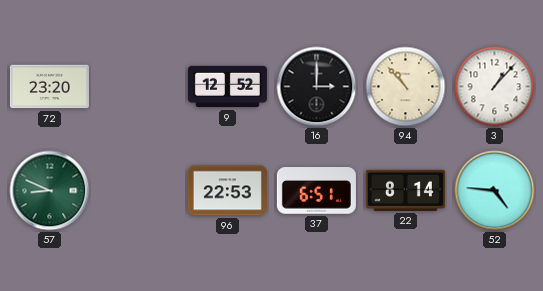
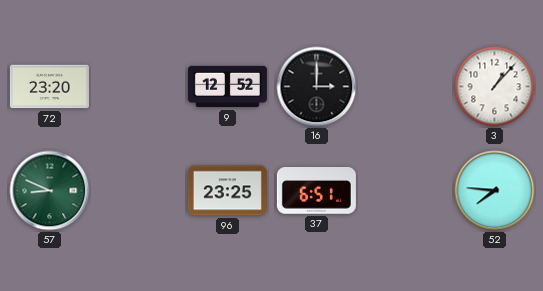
94: 10:53 -> none (406, 87)
96: 22:53 -> 23:25 (227, 191)
22: 8:14 -> none (405, 190)
52: 4:46 -> 7:46 (495, 191)
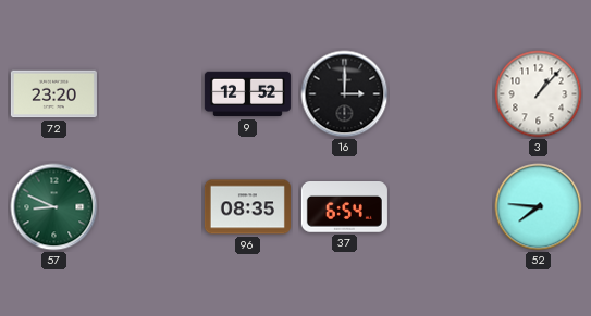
96: 23:25 -> 08:35 (247, 207)
37: 6:51 -> 6:54 (344, 207)
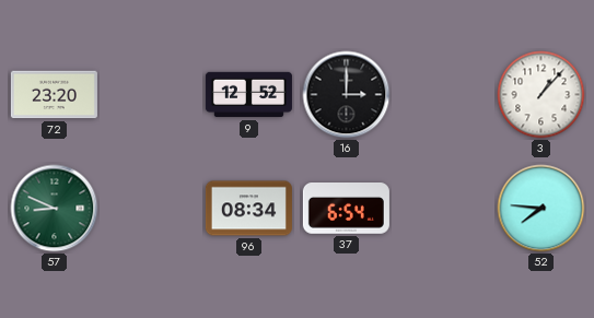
96: 08:35 -> 08:34 (248, 209)
